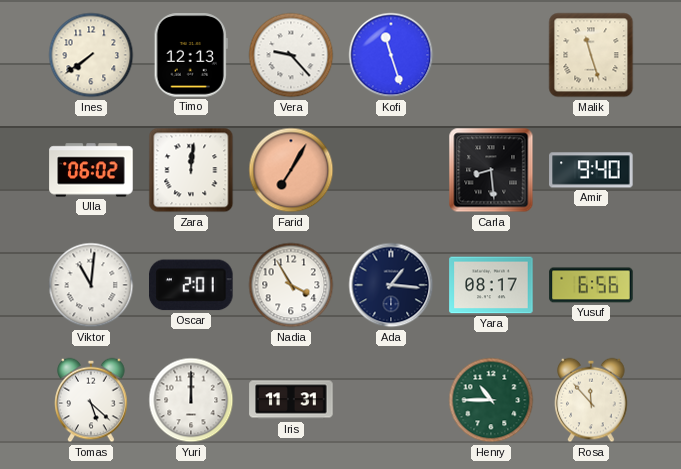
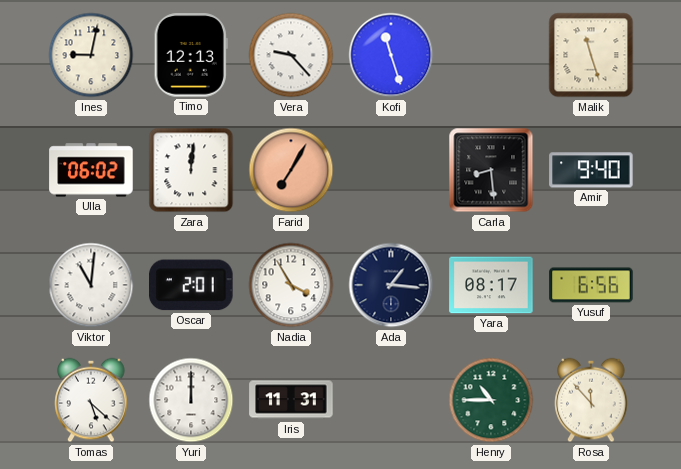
Ines: 7:39 -> 9:02 (91, 55)
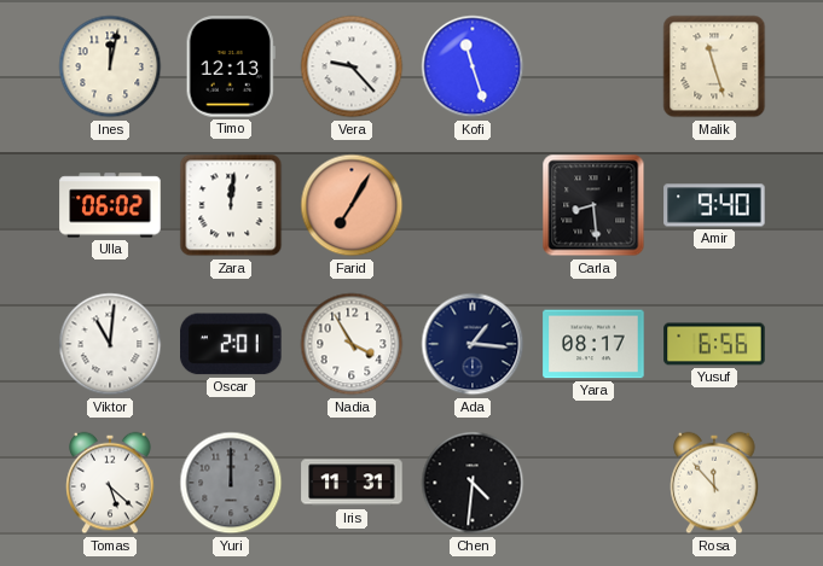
Ines: 9:02 -> 12:02 (110, 66)
Yuri dial: white -> grey (231, 483)
Chen: none -> 4:31 (473, 483)
Henry: 10:45 -> none (491, 400)
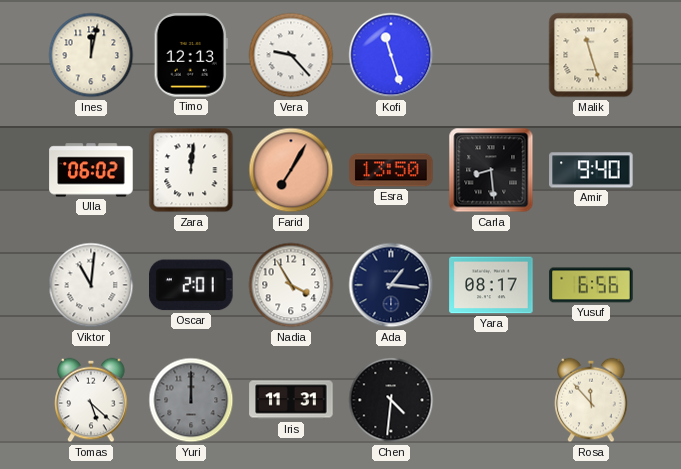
Esra: none -> 13:50 (391, 170)
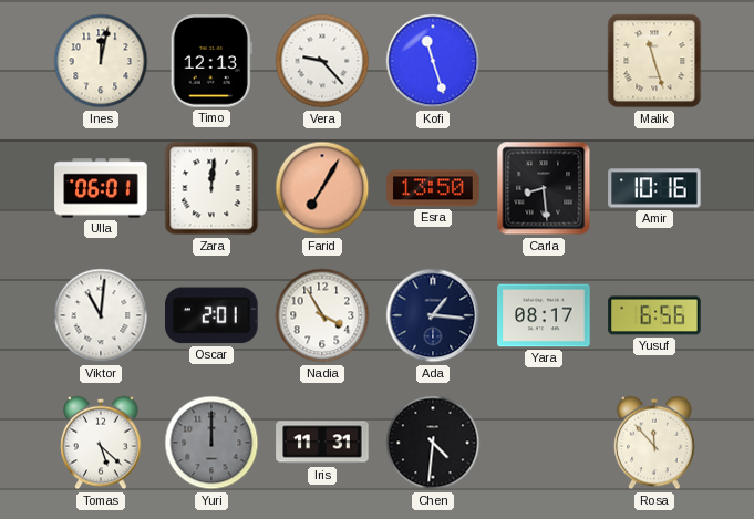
Ulla: 06:02 -> 06:01 (101, 188)
Amir: 9:40 -> 10:16 (654, 188)
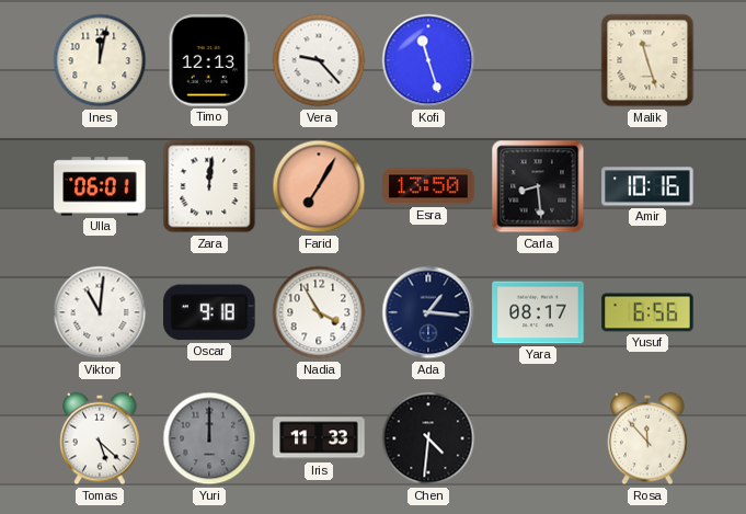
Oscar: 2:01 -> 9:18 (210, 312)
Iris: 11:31 -> 11:33 (319, 438)
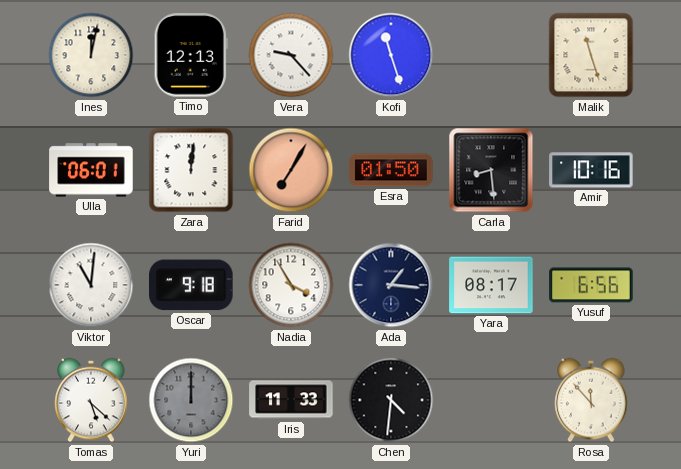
Esra: 13:50 -> 01:50 (391, 170)
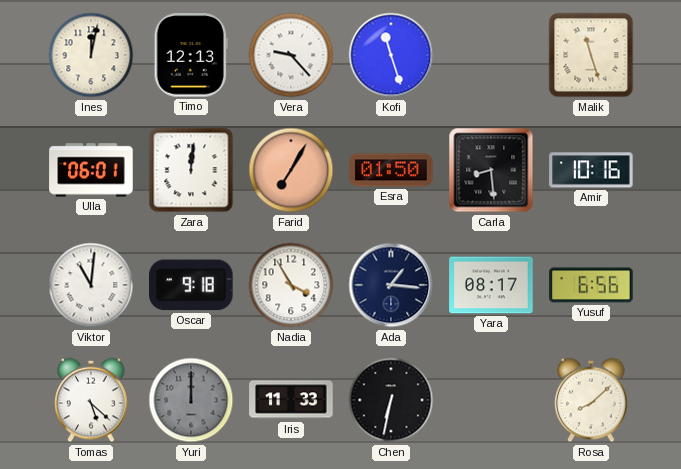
Chen: 4:31 -> 6:32 (391, 400)
Rosa: 11:53 -> 8:08 (591, 400)
